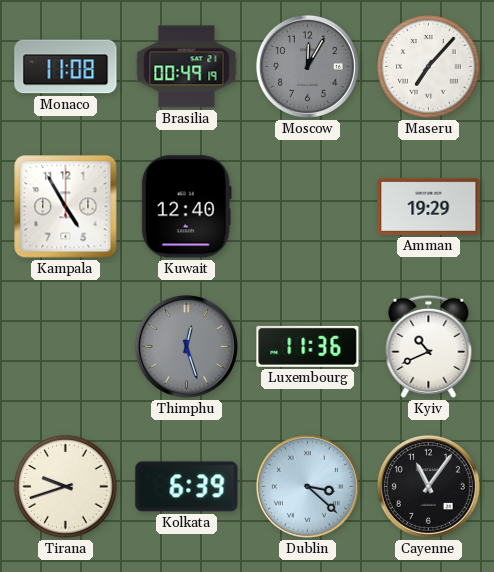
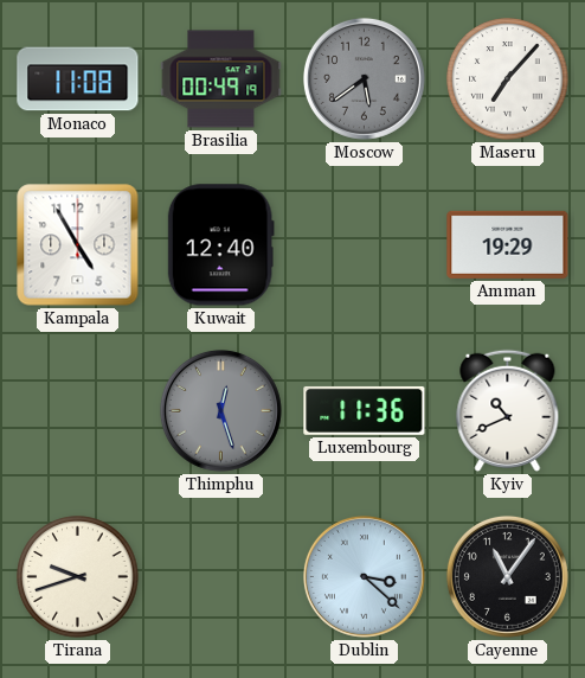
Moscow: 12:05 -> 5:39 (364, 78)
Kolkata: 6:39 -> none (187, 487)
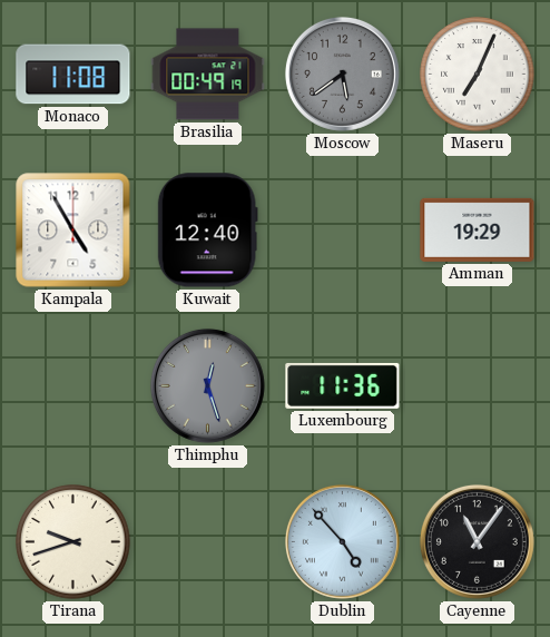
Maseru: 7:07 -> 7:04 (478, 75)
Kyiv: 10:41 -> none (508, 410)
Dublin: 3:22 -> 4:53 (342, 541)
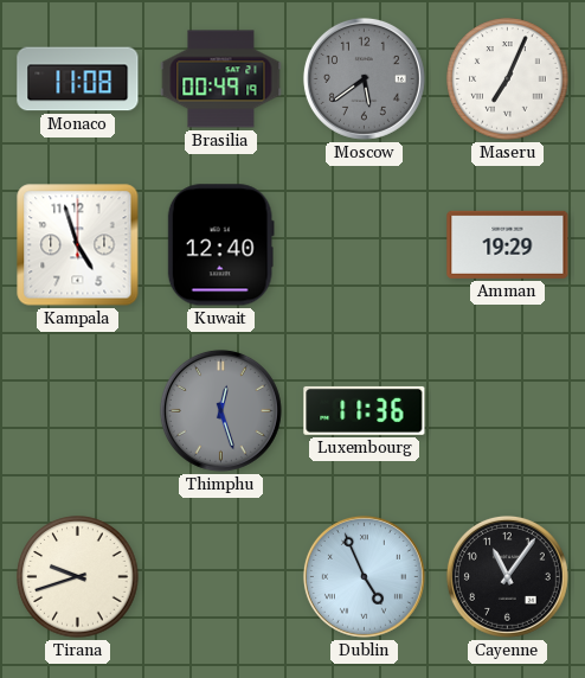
Kampala: 4:55 -> 4:57 (78, 245)
Dublin: 4:53 -> 4:56 (364, 576)
